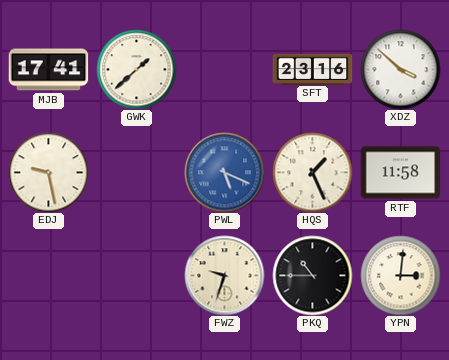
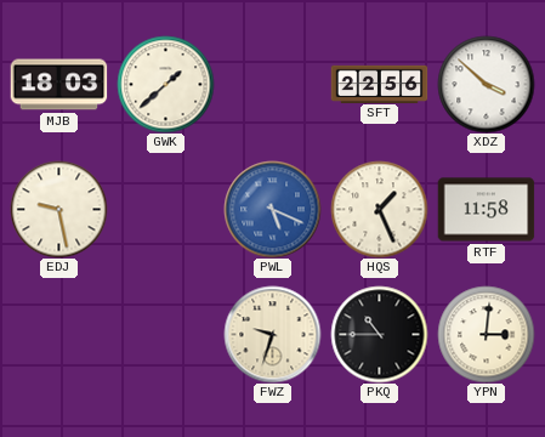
MJB: 17:41 -> 18:03 (58, 85)
SFT: 23:16 -> 22:56 (379, 84)
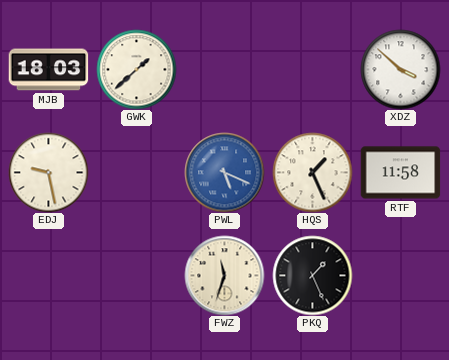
SFT: 22:56 -> none (379, 84)
FWZ: 9:33 -> 11:33 (224, 275)
PKQ: 10:45 -> 1:26 (312, 275)
YPN: 3:01 -> none (486, 334)
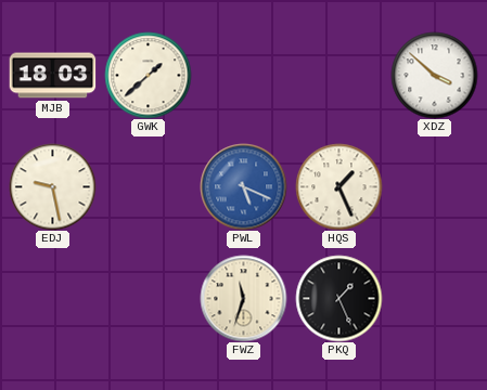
RTF: 11:58 -> none (400, 173)
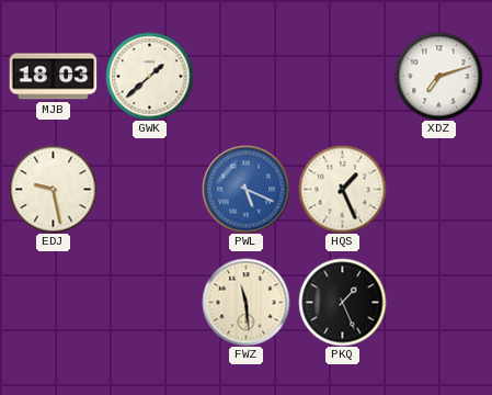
XDZ: 3:52 -> 7:12 (438, 76)
FWZ: 11:33 -> 11:29 (245, 302)
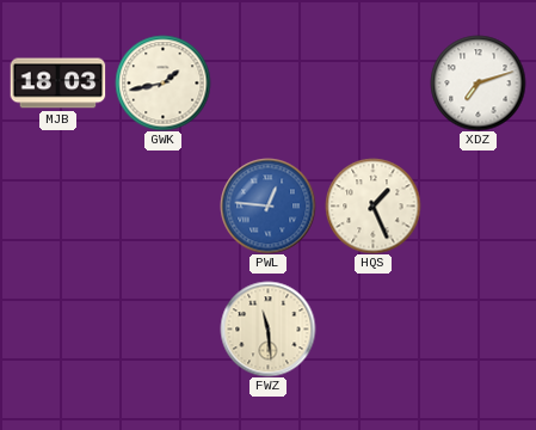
GWK: 1:38 -> 1:43 (162, 82)
EDJ: 9:28 -> none (53, 189)
PWL: 5:19 -> 12:46 (267, 205)
PKQ: 1:26 -> none (342, 302)
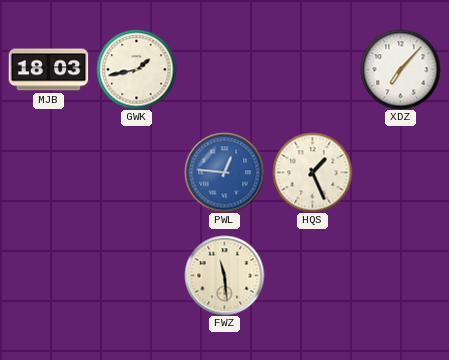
XDZ: 7:12 -> 7:07 (400, 69)
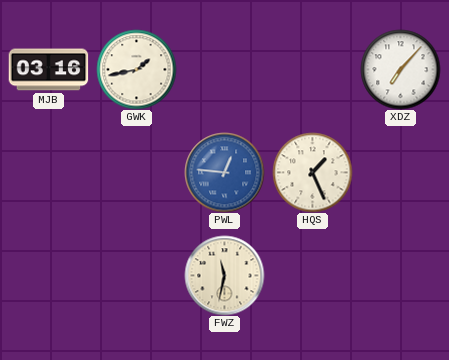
MJB: 18:03 -> 03:16 (48, 70)
FWZ: 11:29 -> 11:32 (224, 275)
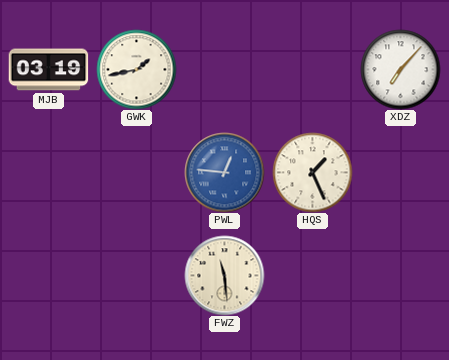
MJB: 03:16 -> 03:19 (48, 70)
FWZ: 11:32 -> 11:29 (224, 275)
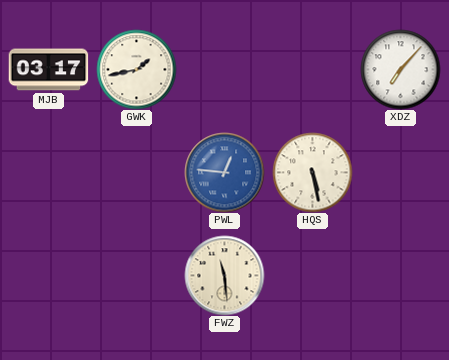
MJB: 03:19 -> 03:17 (48, 70)
HQS: 1:26 -> 5:28 (312, 172)
